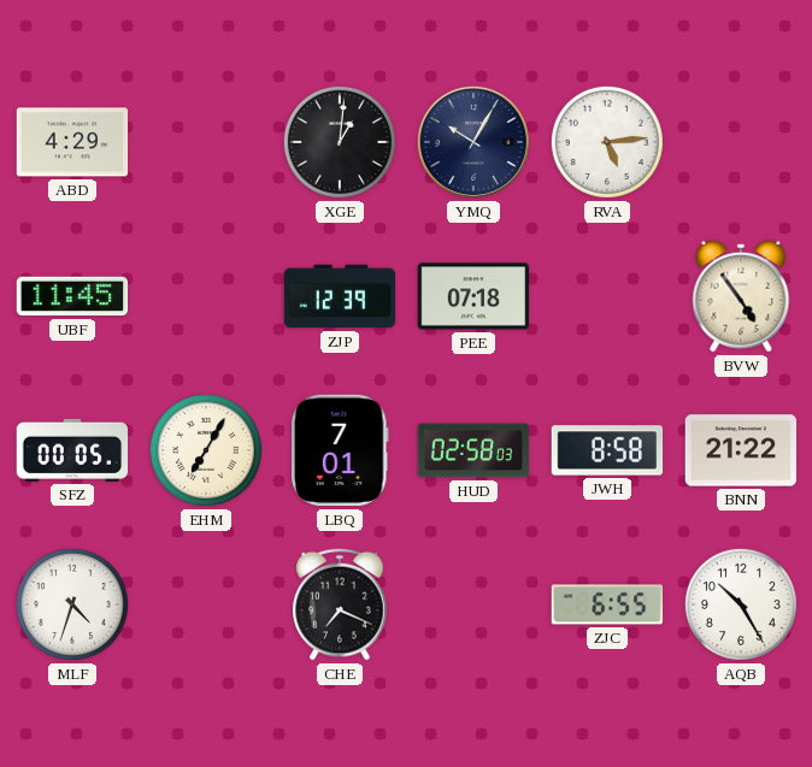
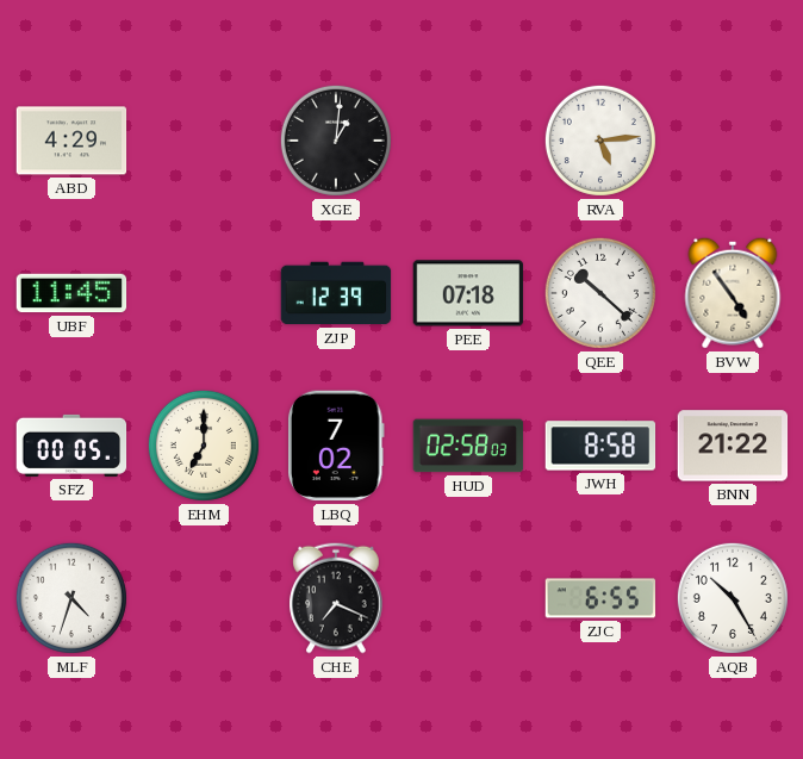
YMQ: 10:05 -> none (473, 142)
QEE: none -> 10:22 (600, 293)
EHM: 7:05 -> 7:00 (204, 446)
LBQ: 7:01 -> 7:02 (337, 446)
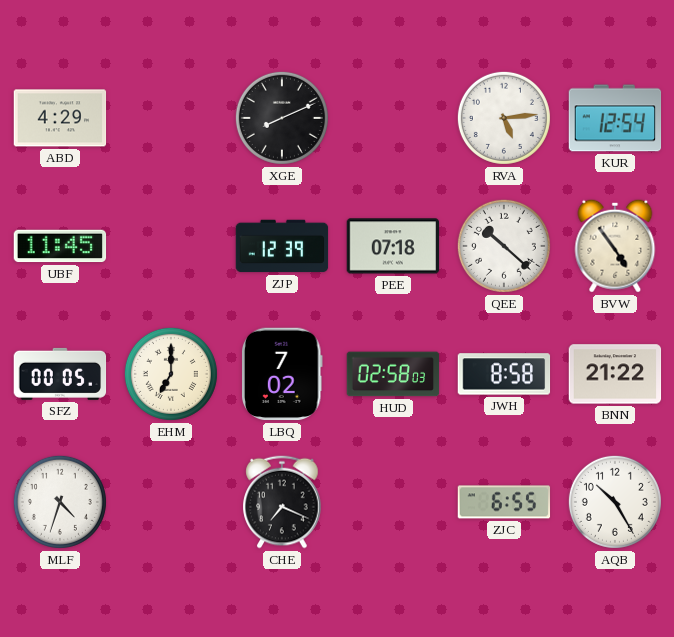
XGE: 1:01 -> 8:11 (282, 118)
KUR: none -> 12:54 (615, 118)
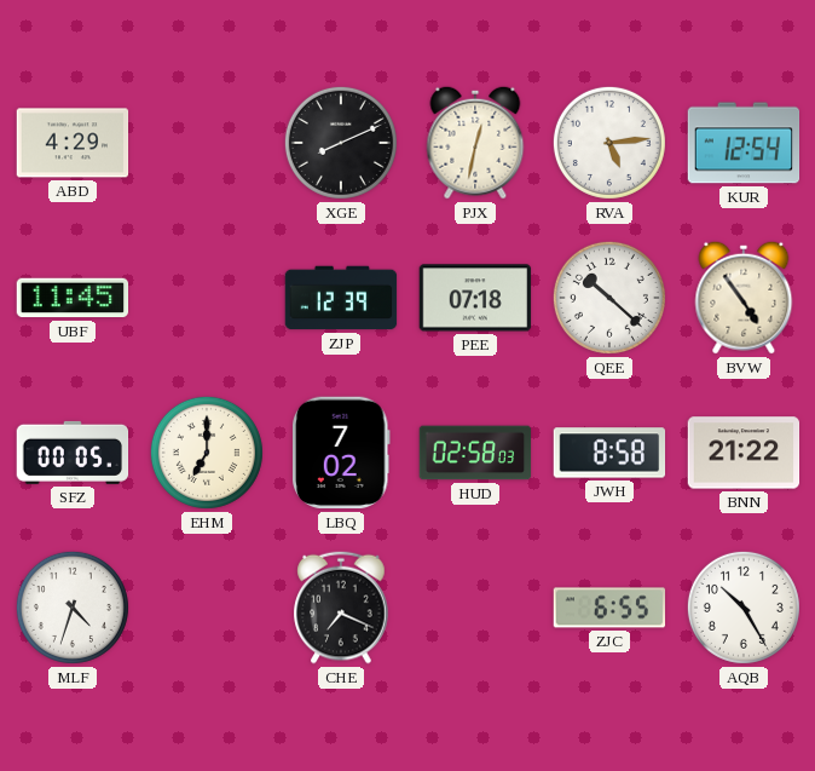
PJX: none -> 12:32 (475, 143)
